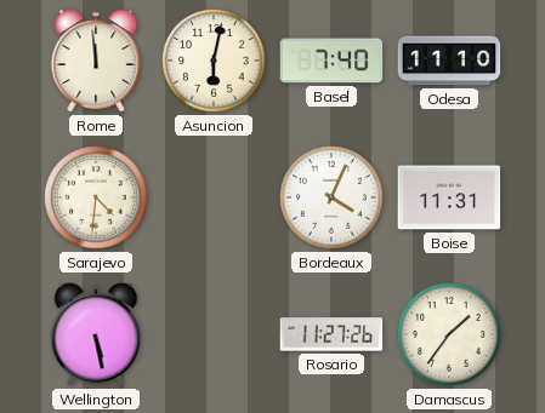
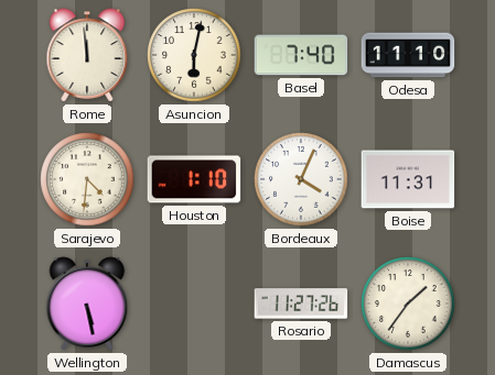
Houston: none -> 1:10 (194, 179)
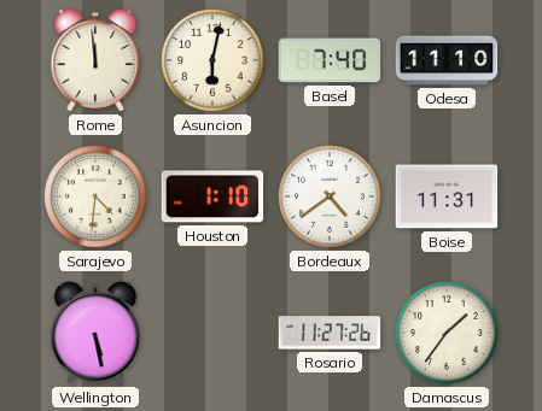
Bordeaux: 4:04 -> 4:39 (330, 196)
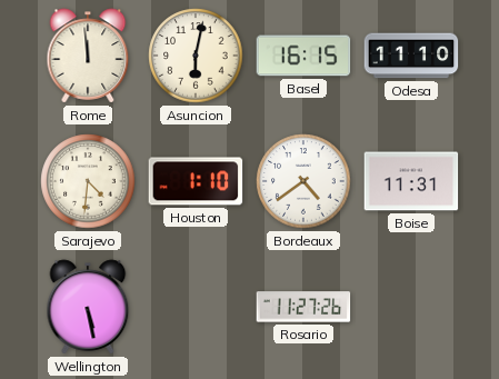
Basel: 7:40 -> 16:15 (303, 56)
Damascus: 1:36 -> none (447, 333)
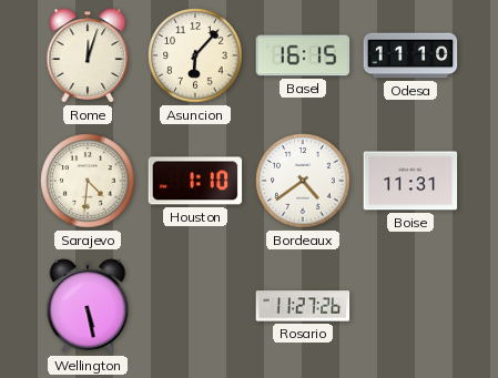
Rome: 11:59 -> 12:03 (88, 55)
Asuncion: 6:02 -> 6:07 (195, 55)
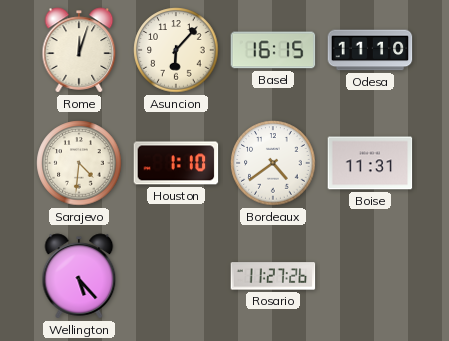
Wellington: 5:28 -> 5:23 (79, 276)
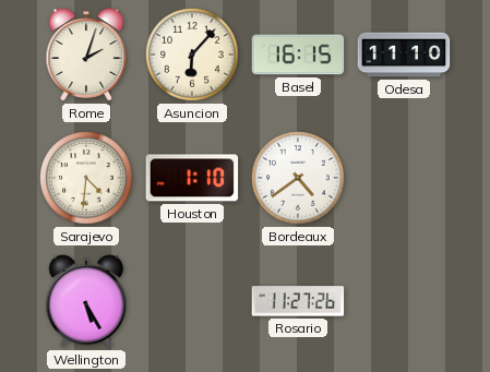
Rome: 12:03 -> 2:03 (86, 55)
Boise: 11:31 -> none (370, 163)
Wellington: 5:23 -> 5:25 (86, 301)
